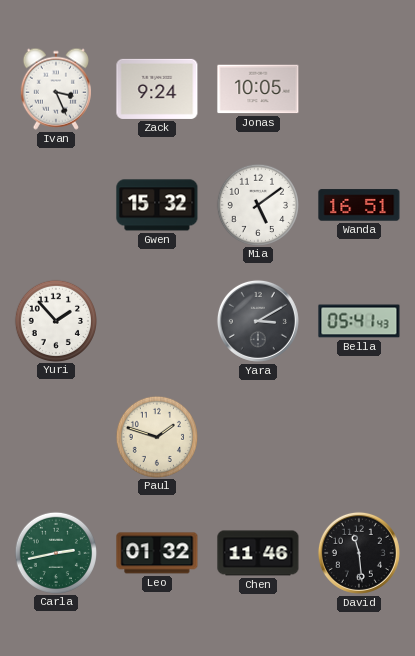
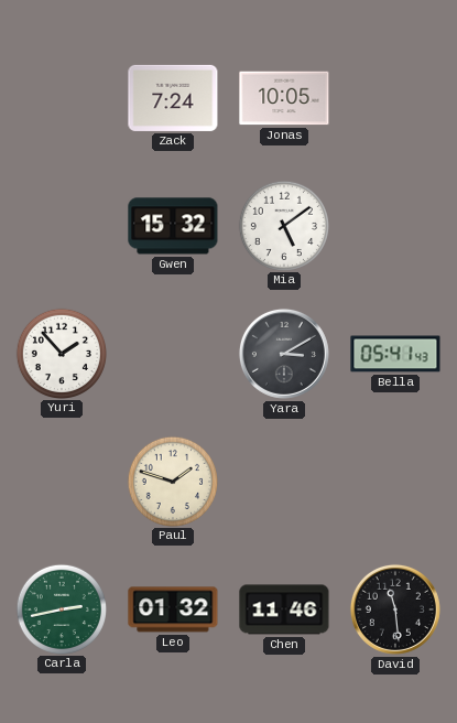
Ivan: 3:26 -> none (56, 89)
Zack: 9:24 -> 7:24 (173, 98)
Wanda: 16:51 -> none (359, 205)
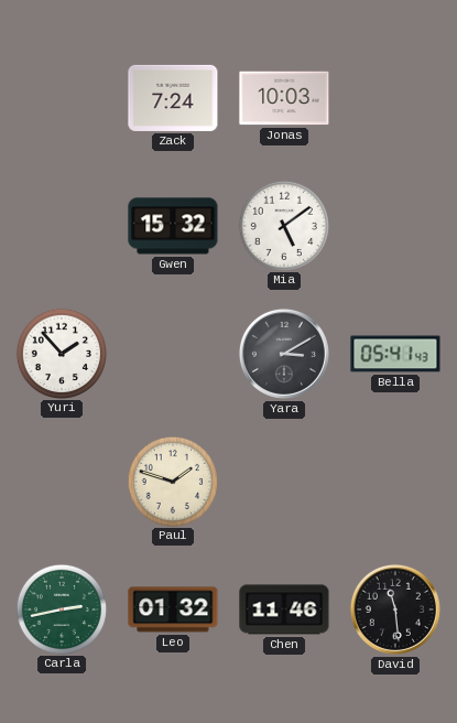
Jonas: 10:05 -> 10:03 (284, 98)
